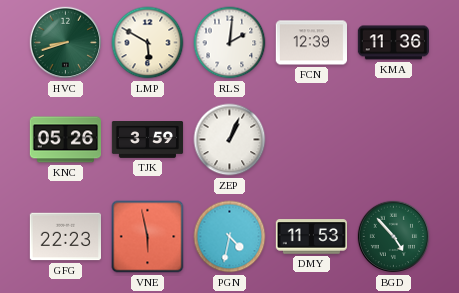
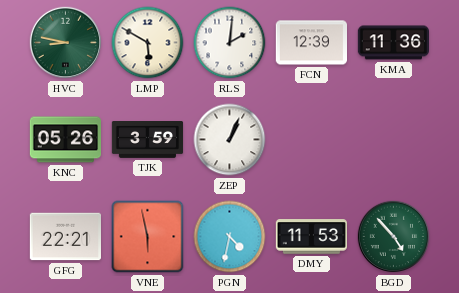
HVC: 8:42 -> 8:47 (66, 43)
GFG: 22:23 -> 22:21 (65, 237)
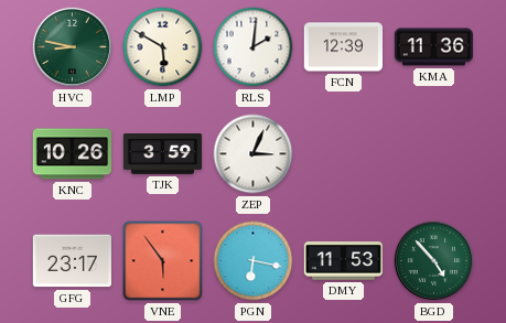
KNC: 05:26 -> 10:26 (72, 154)
ZEP: 1:04 -> 3:04 (254, 154)
GFG: 22:21 -> 23:17 (72, 261)
VNE: 5:58 -> 5:54 (163, 261)
PGN: 4:32 -> 6:17 (254, 261)
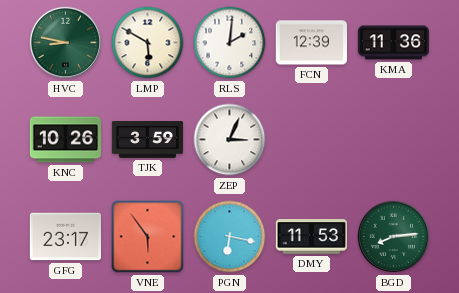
BGD: 4:53 -> 8:14 (394, 237)
